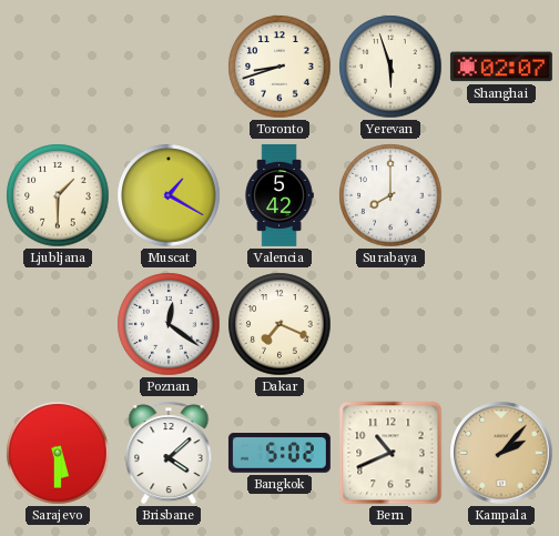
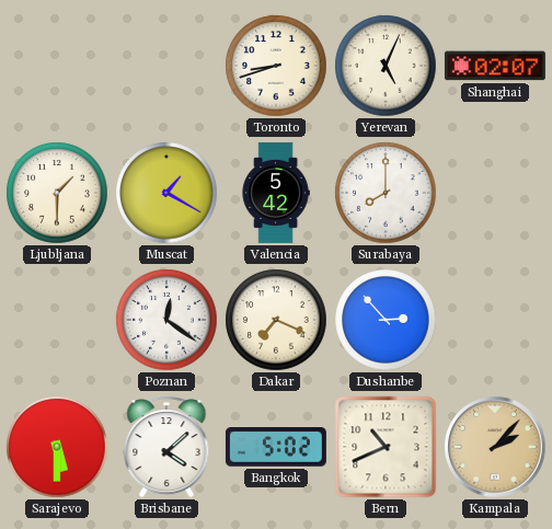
Yerevan: 5:57 -> 5:04 (386, 66)
Dushanbe: none -> 2:53 (386, 320)
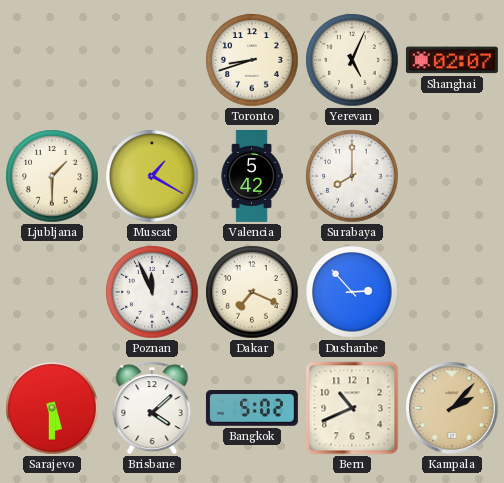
Poznan: 12:21 -> 11:56 (152, 292)
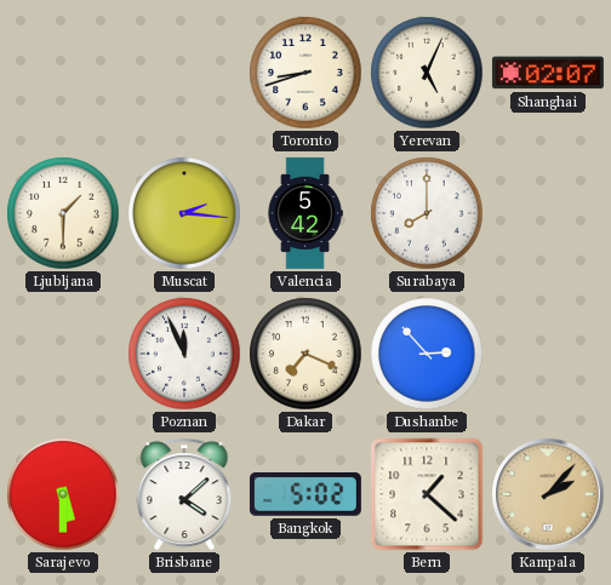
Muscat: 1:20 -> 2:16 (184, 213)
Bern: 10:41 -> 1:22 (427, 494)
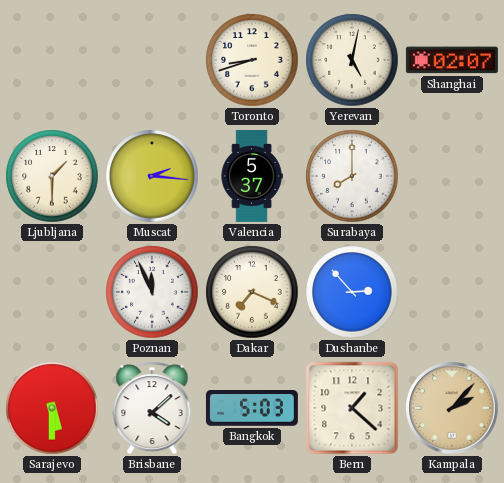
Yerevan: 5:04 -> 5:02 (352, 60)
Valencia: 5:42 -> 5:37 (252, 176)
Bangkok: 5:02 -> 5:03 (252, 409)
